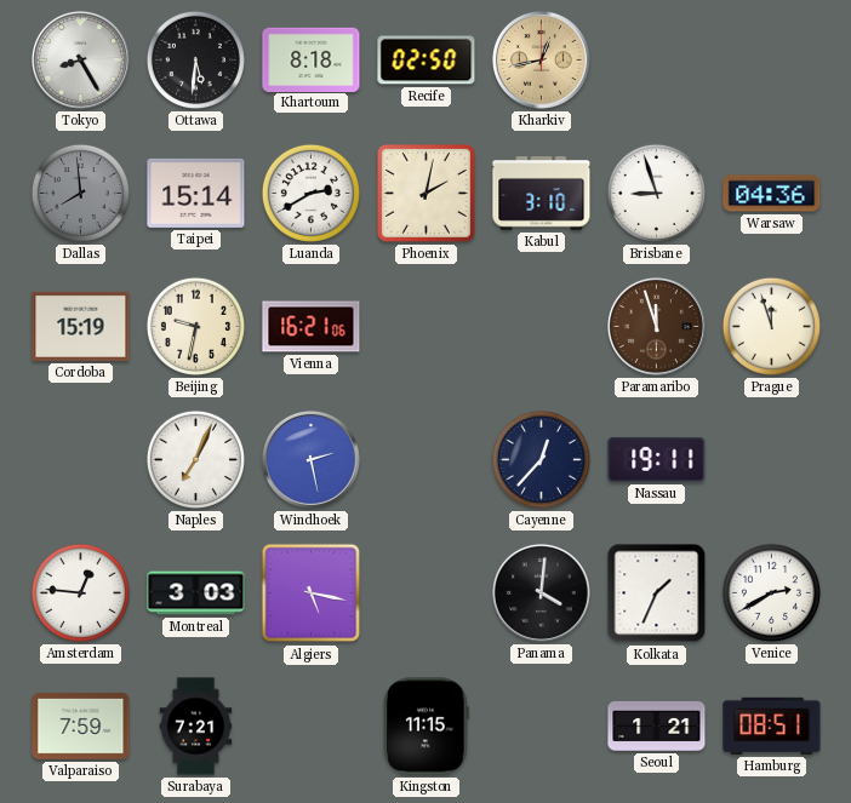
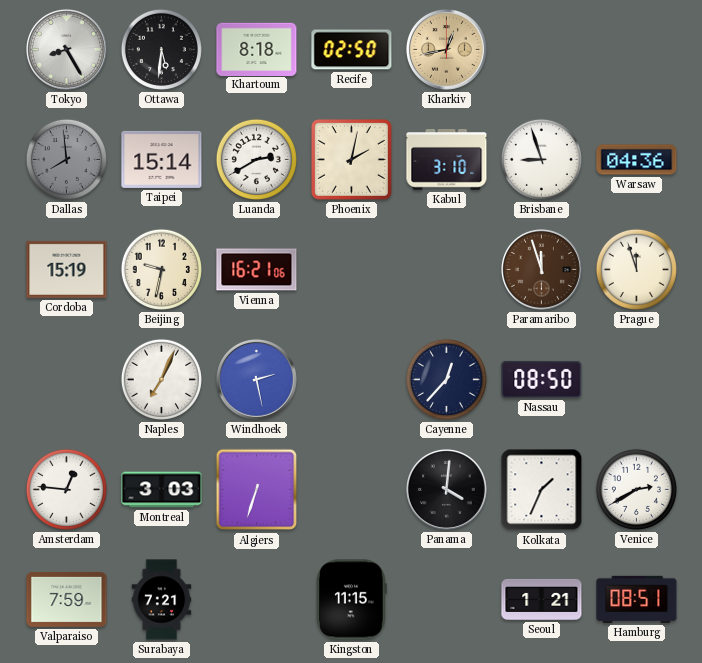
Nassau: 19:11 -> 08:50 (542, 379)
Algiers: 5:17 -> 6:33 (257, 490)
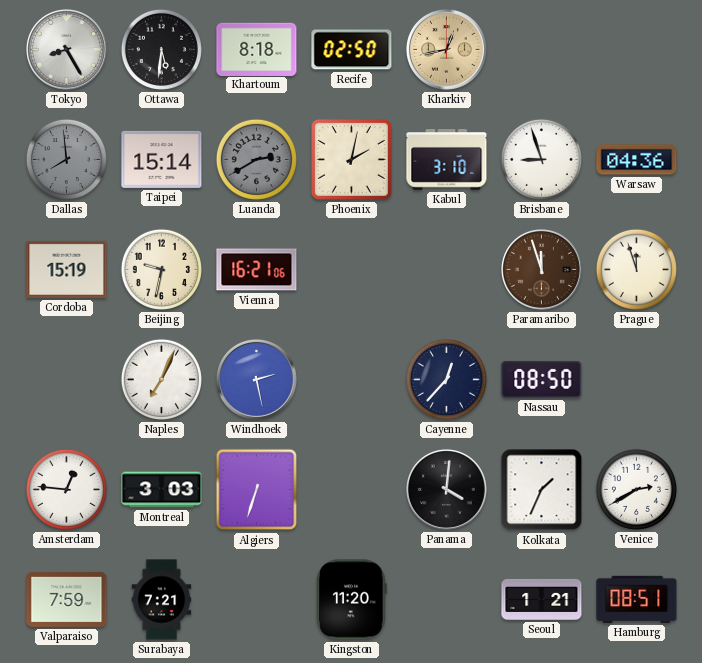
Luanda dial: white -> grey (256, 159)
Kingston: 11:15 -> 11:20 (352, 600)
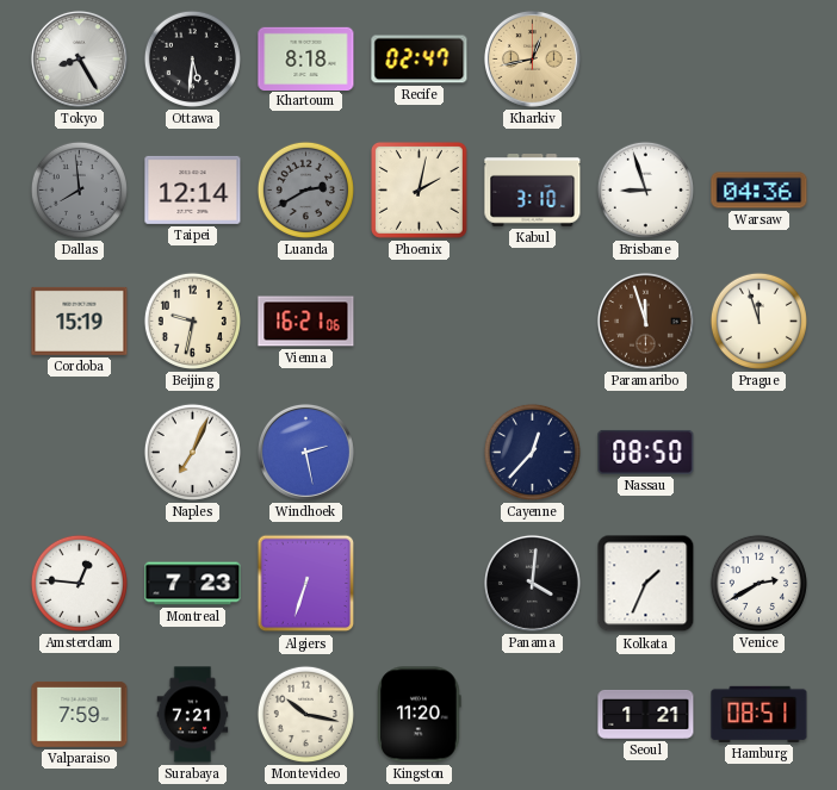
Recife: 02:50 -> 02:47 (420, 60)
Taipei: 15:14 -> 12:14 (193, 189)
Montreal: 3:03 -> 7:23 (193, 584)
Montevideo: none -> 10:17 (305, 714)
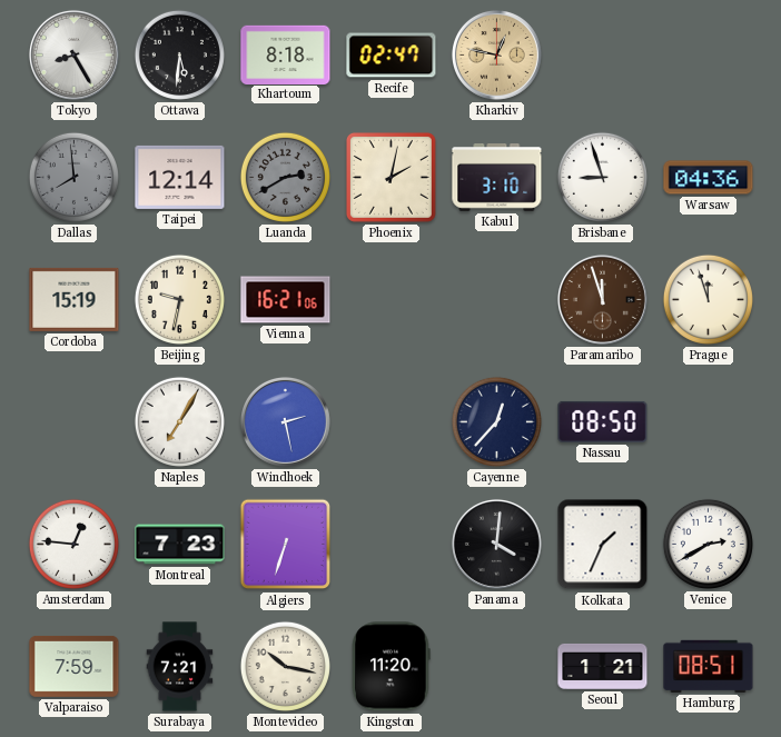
Kharkiv: 12:43 -> 12:47 (496, 54)
Naples: 7:04 -> 7:05 (179, 421)
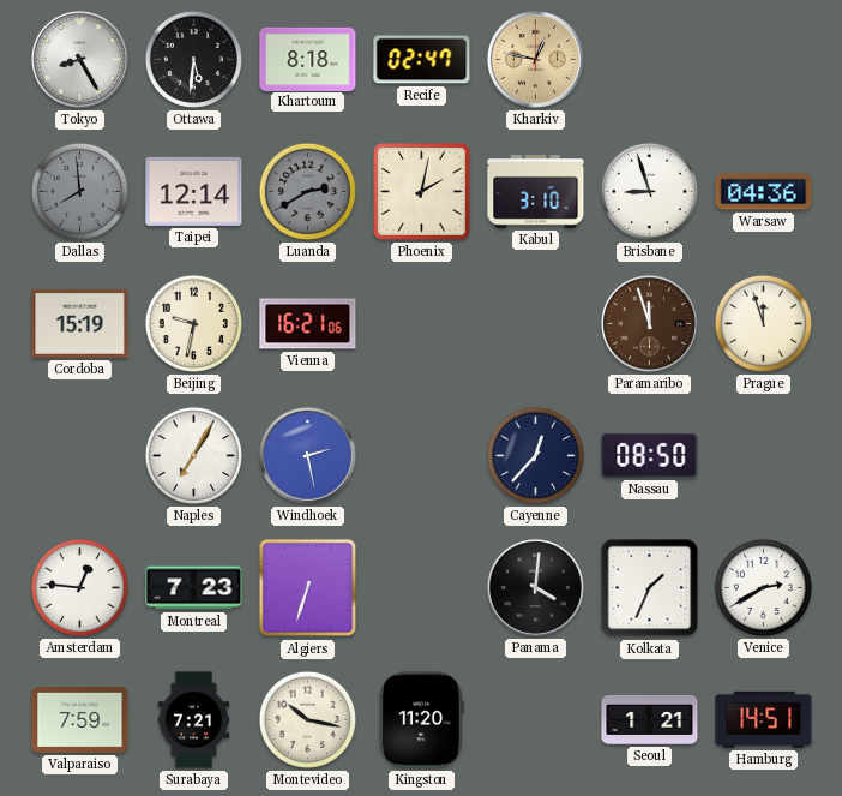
Hamburg: 08:51 -> 14:51 (764, 719)
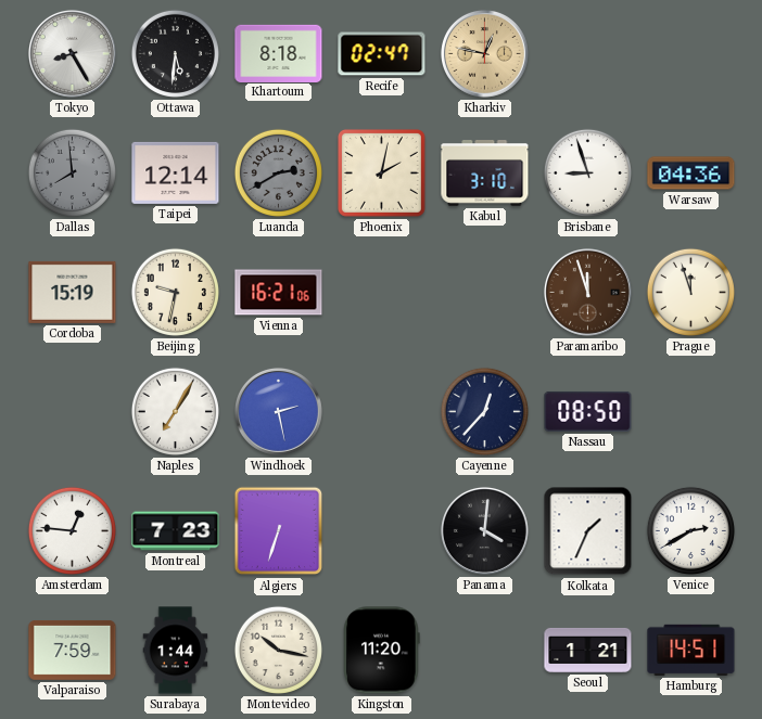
Surabaya: 7:21 -> 1:44 (176, 651)
